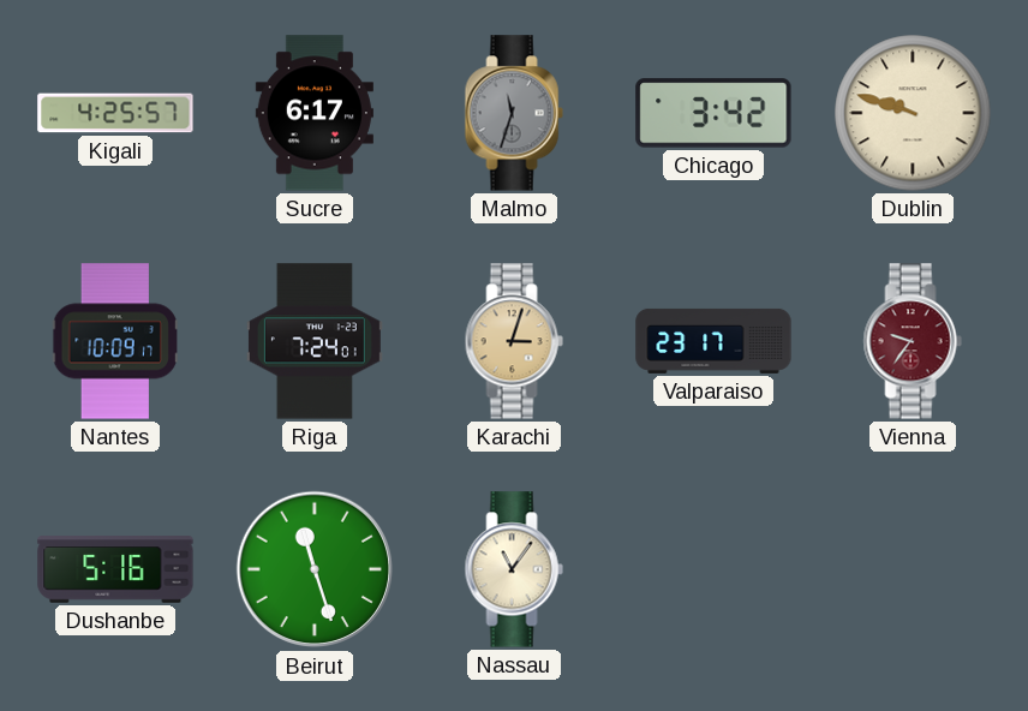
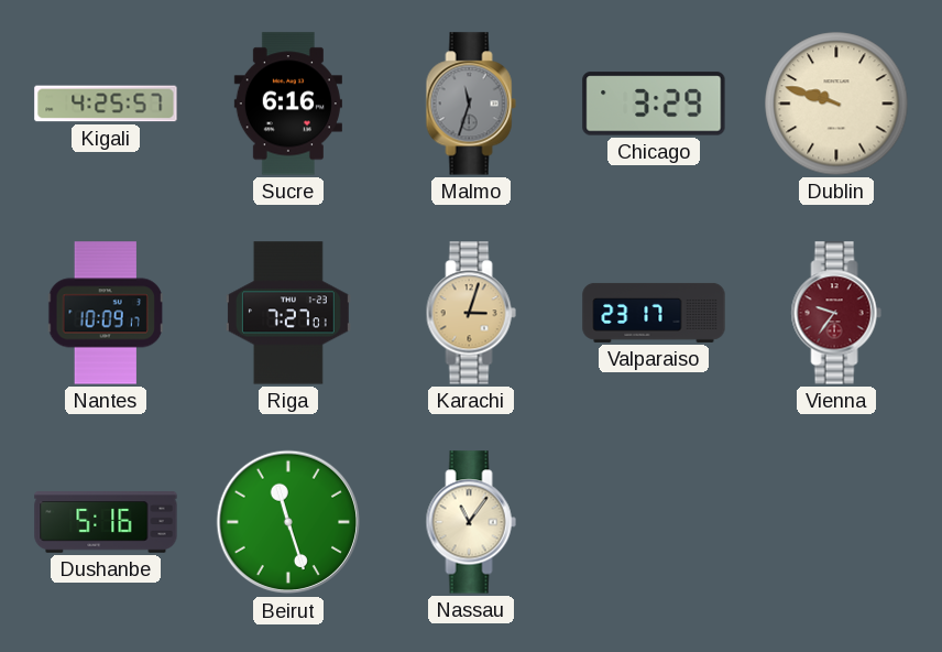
Sucre: 6:17 -> 6:16 (288, 104)
Chicago: 3:42 -> 3:29 (654, 104)
Riga: 7:24 -> 7:27 (288, 313)
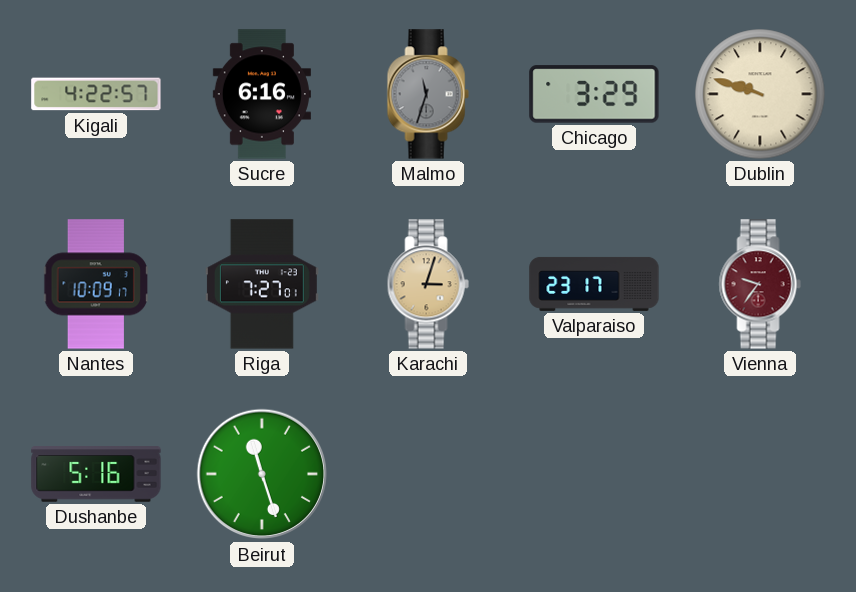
Kigali: 4:25 -> 4:22 (96, 94)
Nassau: 11:06 -> none (471, 522)
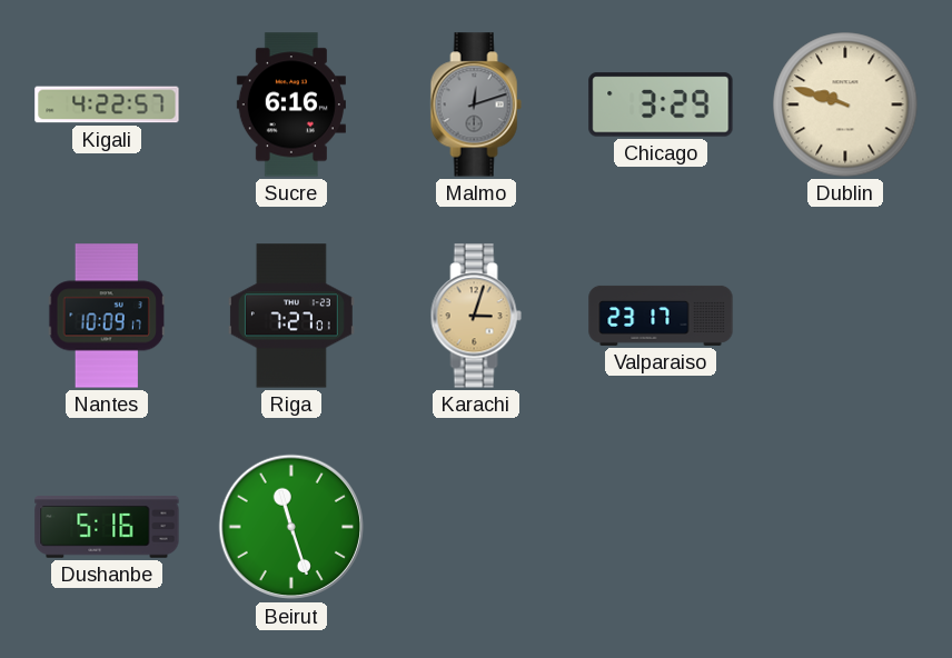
Malmo: 11:33 -> 12:12 (476, 104)
Vienna: 9:36 -> none (760, 284)
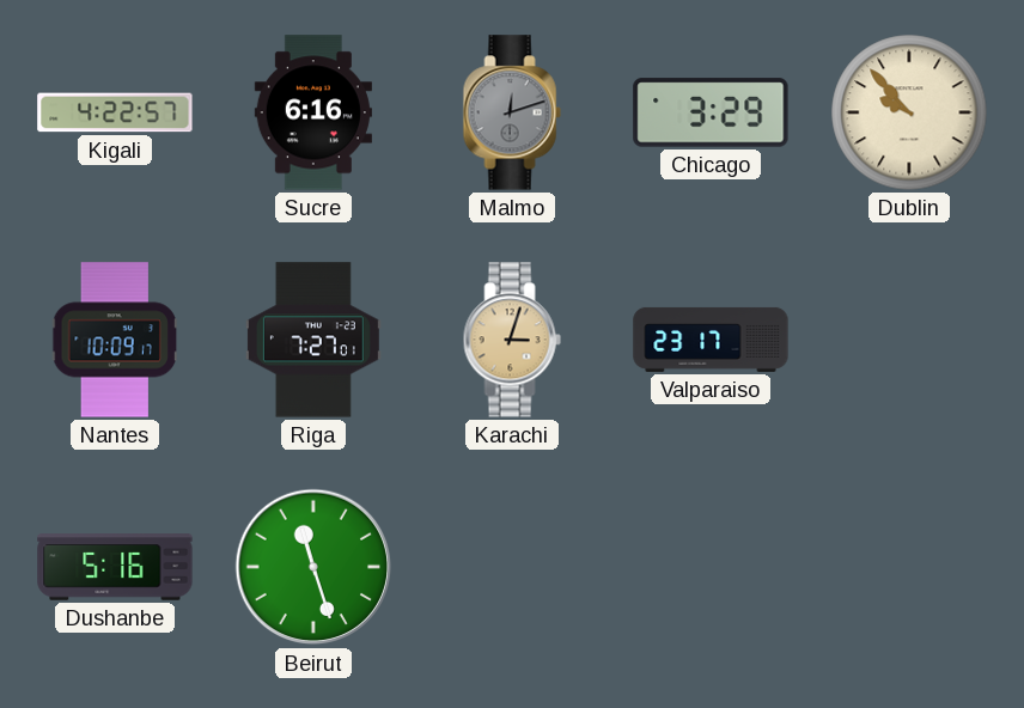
Dublin: 9:48 -> 9:53 (909, 112)
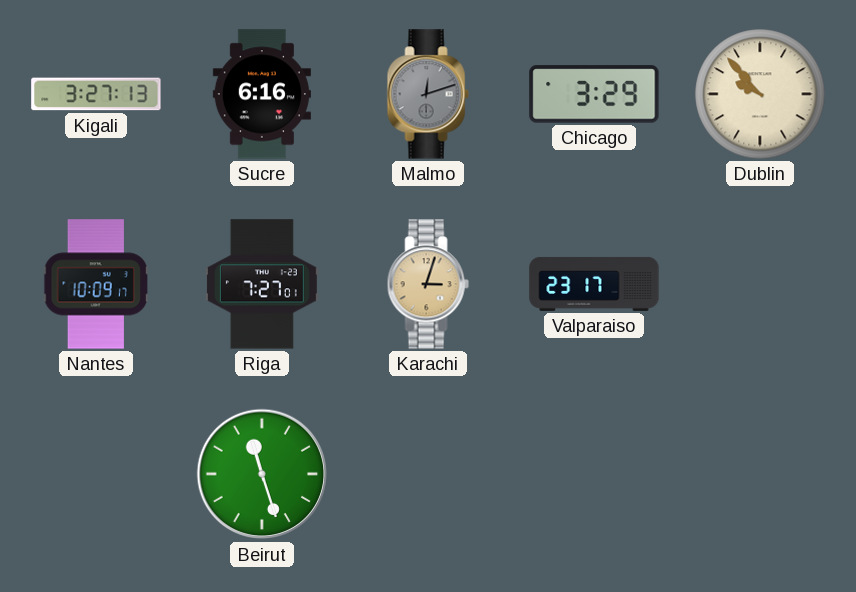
Kigali: 4:22 -> 3:27 (96, 94)
Dushanbe: 5:16 -> none (115, 567)
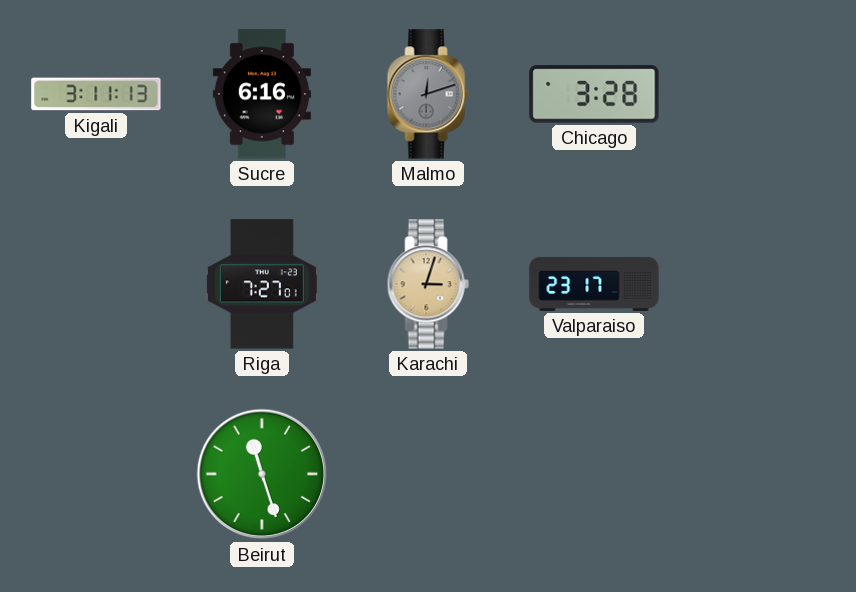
Kigali: 3:27 -> 3:11 (96, 94)
Chicago: 3:29 -> 3:28 (594, 94)
Dublin: 9:53 -> none (760, 94)
Nantes: 10:09 -> none (96, 284)
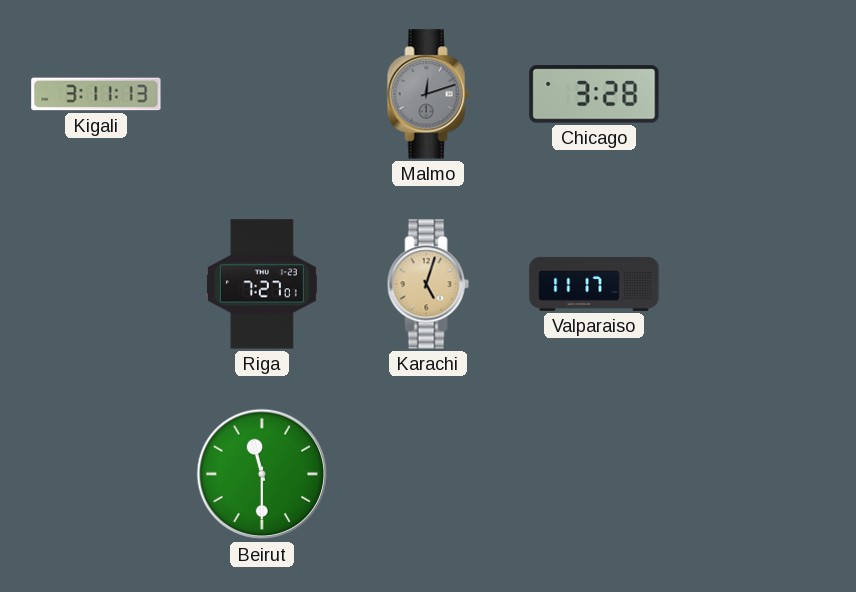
Sucre: 6:16 -> none (262, 94)
Karachi: 3:03 -> 5:03 (428, 284)
Valparaiso: 23:17 -> 11:17 (594, 284)
Beirut: 11:27 -> 11:30 (262, 474)
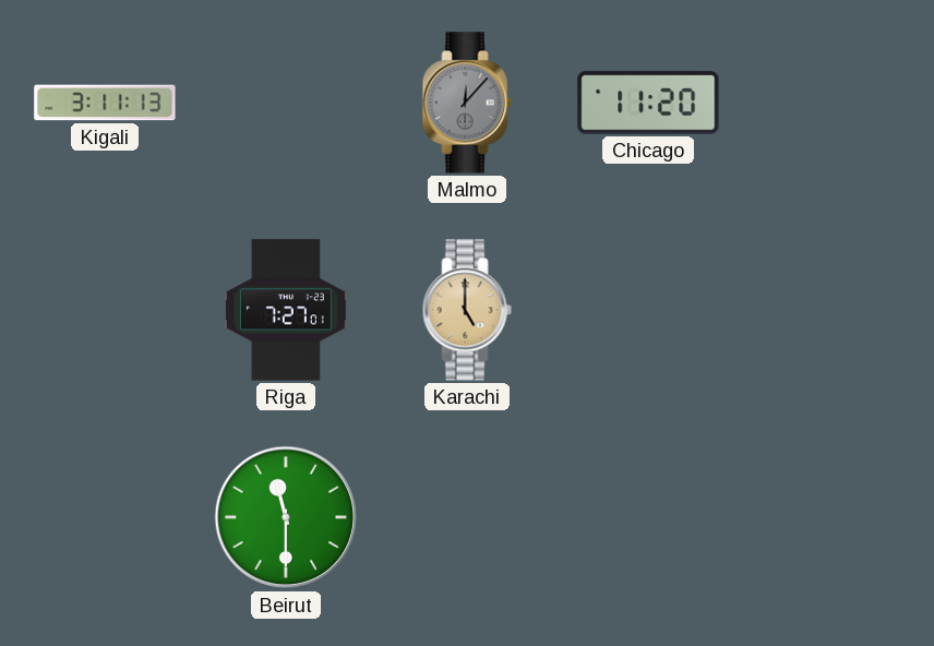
Malmo: 12:12 -> 12:07 (467, 103)
Chicago: 3:28 -> 11:20 (648, 103)
Karachi: 5:03 -> 5:00 (467, 310)
Valparaiso: 11:17 -> none (594, 284)
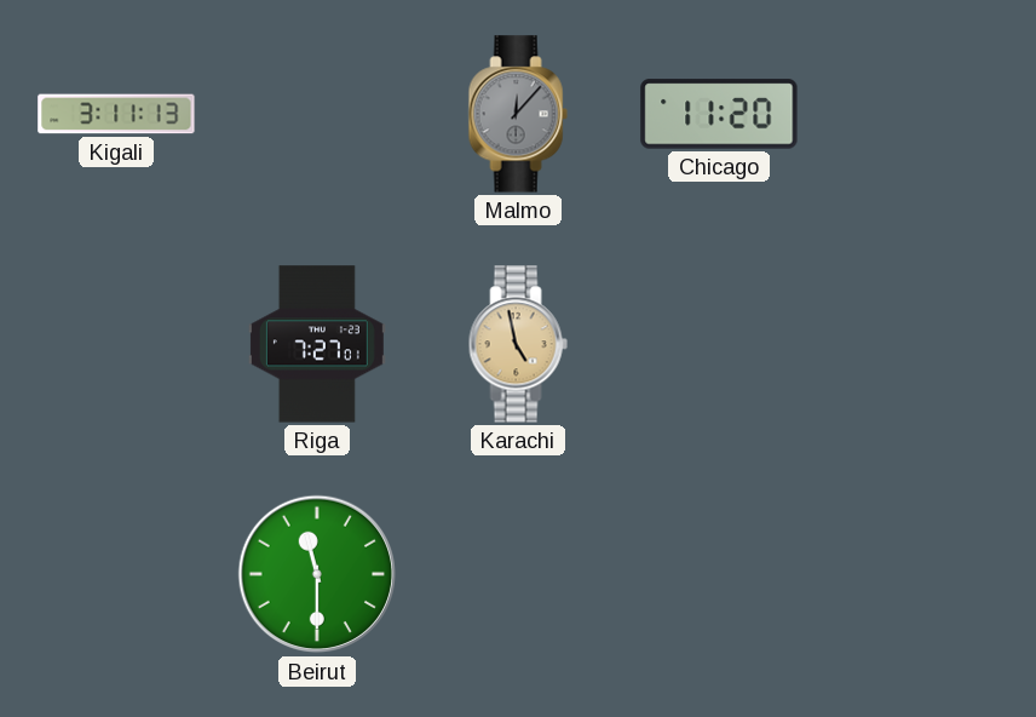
Karachi: 5:00 -> 4:58 (518, 344)
